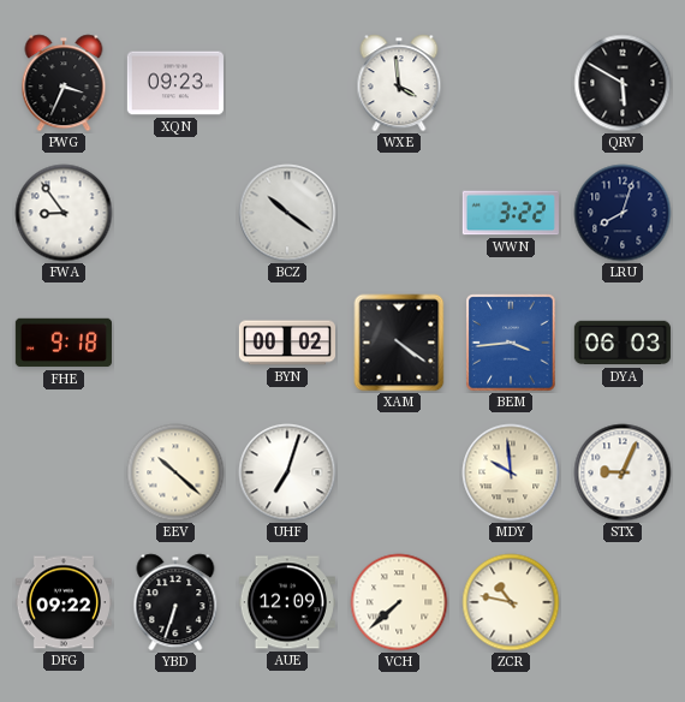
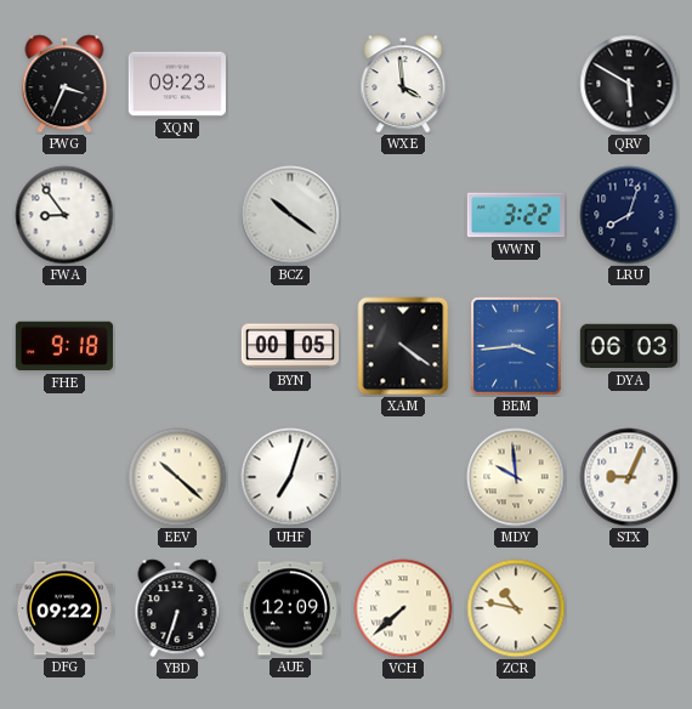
BYN: 00:02 -> 00:05 (289, 346)
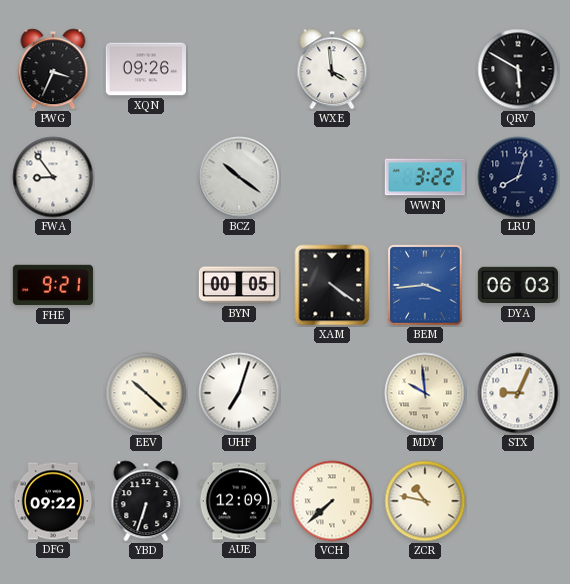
XQN: 09:23 -> 09:26 (146, 69)
FHE: 9:18 -> 9:21 (53, 285)
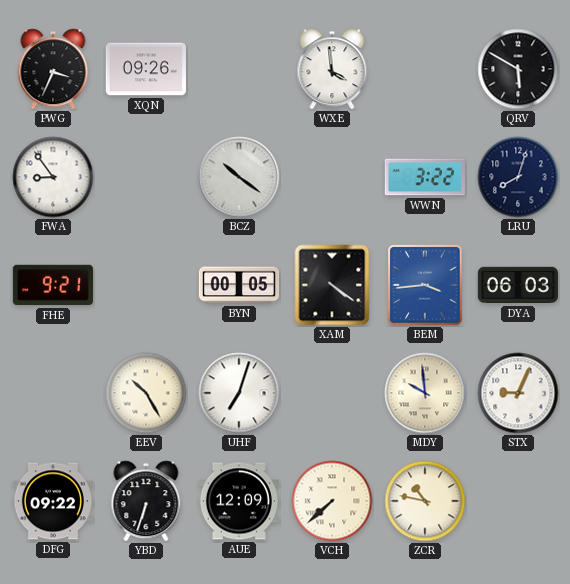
EEV: 10:22 -> 10:25 (146, 393)
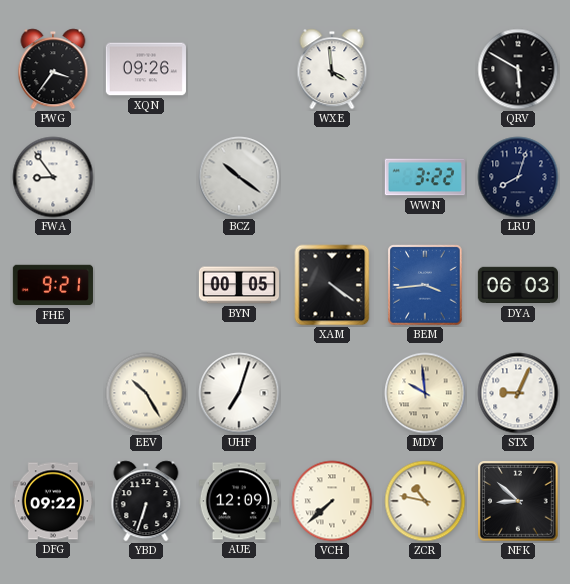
PWG: 3:34 -> 3:36 (53, 69)
NFK: none -> 8:52 (519, 502)
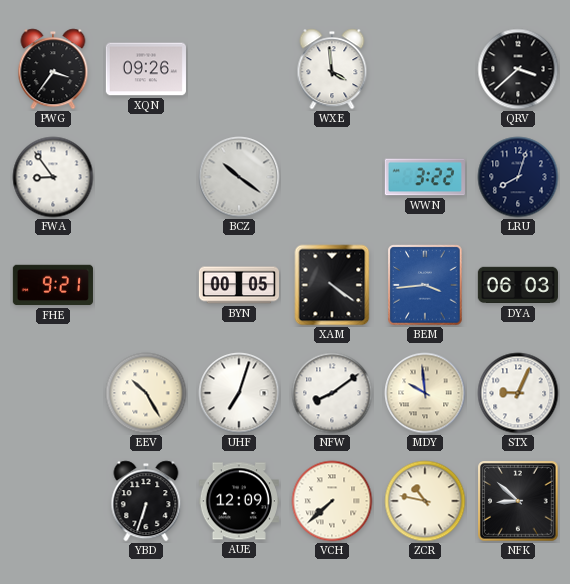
QRV: 5:50 -> 3:38 (518, 69)
NFW: none -> 8:09 (332, 393)
DFG: 09:22 -> none (53, 501)
